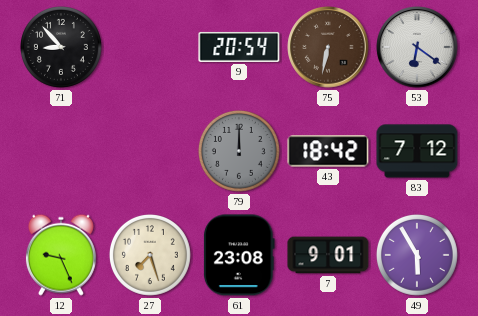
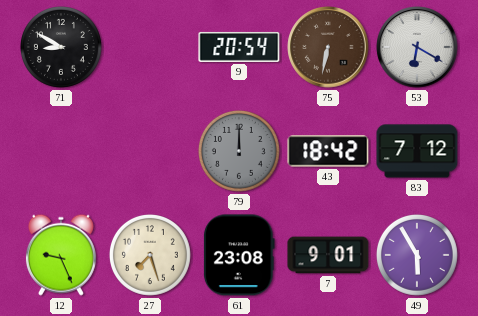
71: 8:53 -> 8:50 (61, 47)
53: 6:21 -> 6:20 (417, 47)
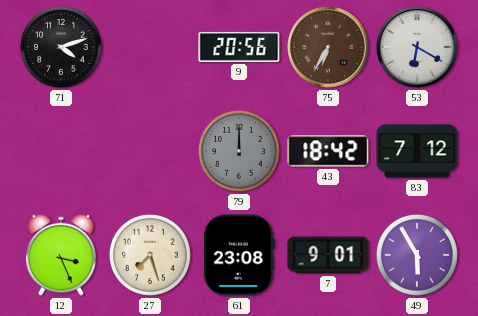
71: 8:50 -> 4:12 (61, 47)
9: 20:54 -> 20:56 (239, 47)
75: 6:32 -> 6:35 (328, 47)
12: 9:26 -> 3:26 (61, 255)
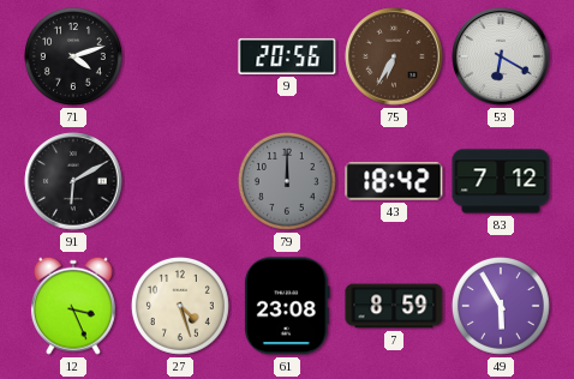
91: none -> 6:10 (73, 181)
27: 7:27 -> 4:27 (180, 306)
7: 9:01 -> 8:59 (394, 306)
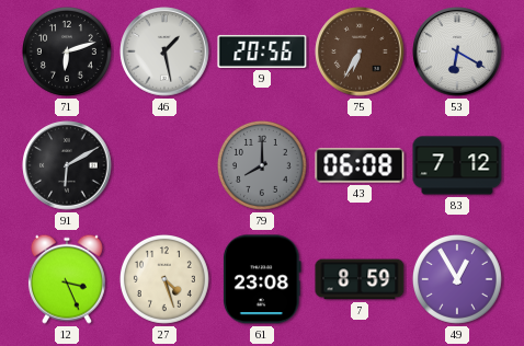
71: 4:12 -> 6:12 (67, 51)
46: none -> 1:28 (164, 51)
79: 12:00 -> 8:00 (262, 165)
43: 18:42 -> 06:08 (360, 165)
49: 5:55 -> 12:55 (457, 279)
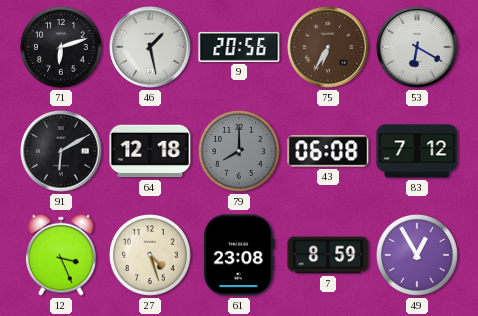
64: none -> 12:18 (150, 151)
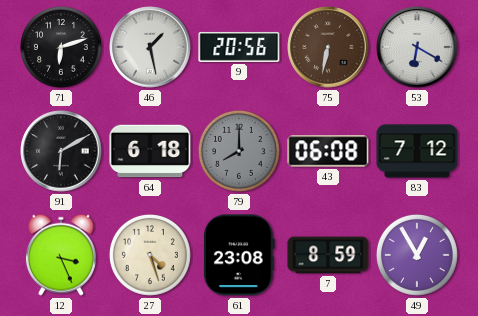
75: 6:35 -> 6:32 (328, 47)
64: 12:18 -> 6:18 (150, 151)
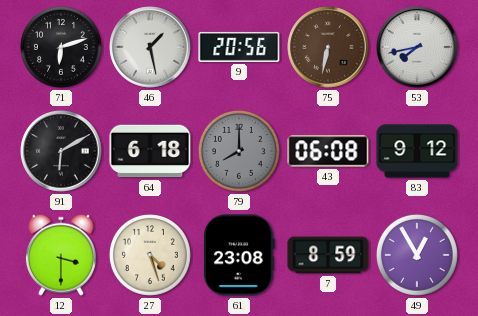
53: 6:20 -> 7:43 (417, 47)
83: 7:12 -> 9:12 (417, 151)
12: 3:26 -> 3:30 (61, 255)
